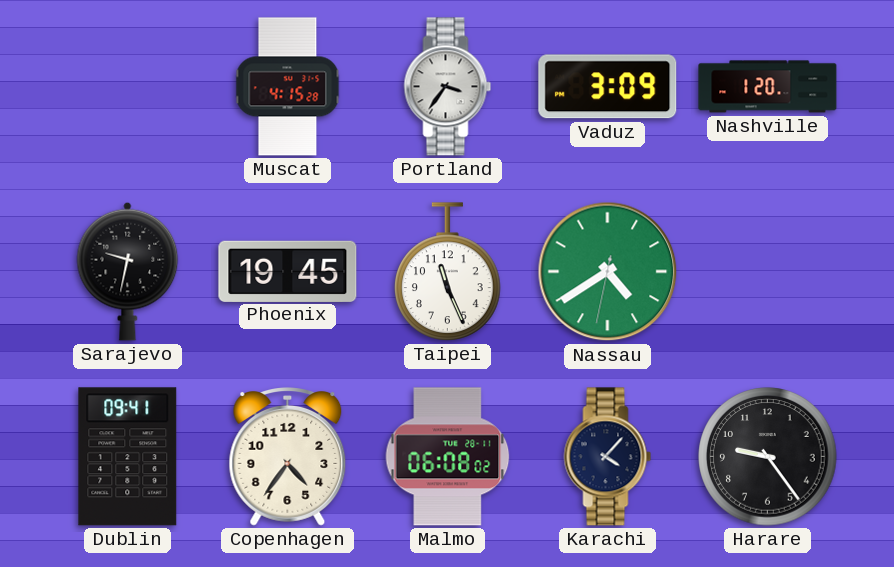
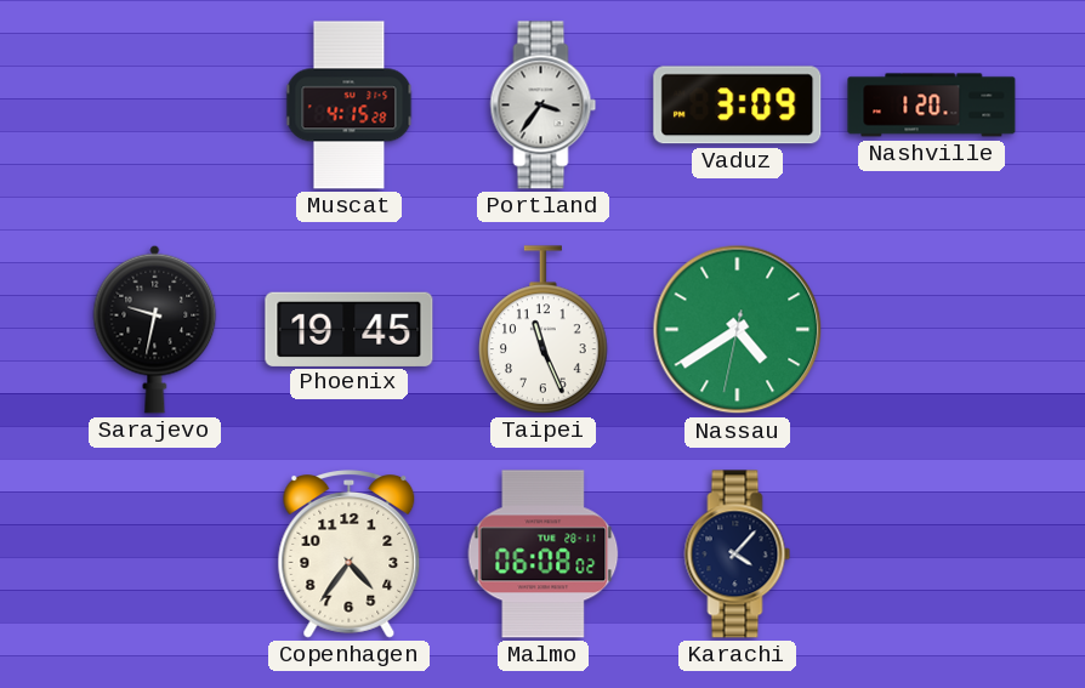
Dublin: 09:41 -> none (128, 457)
Harare: 9:24 -> none (768, 457)
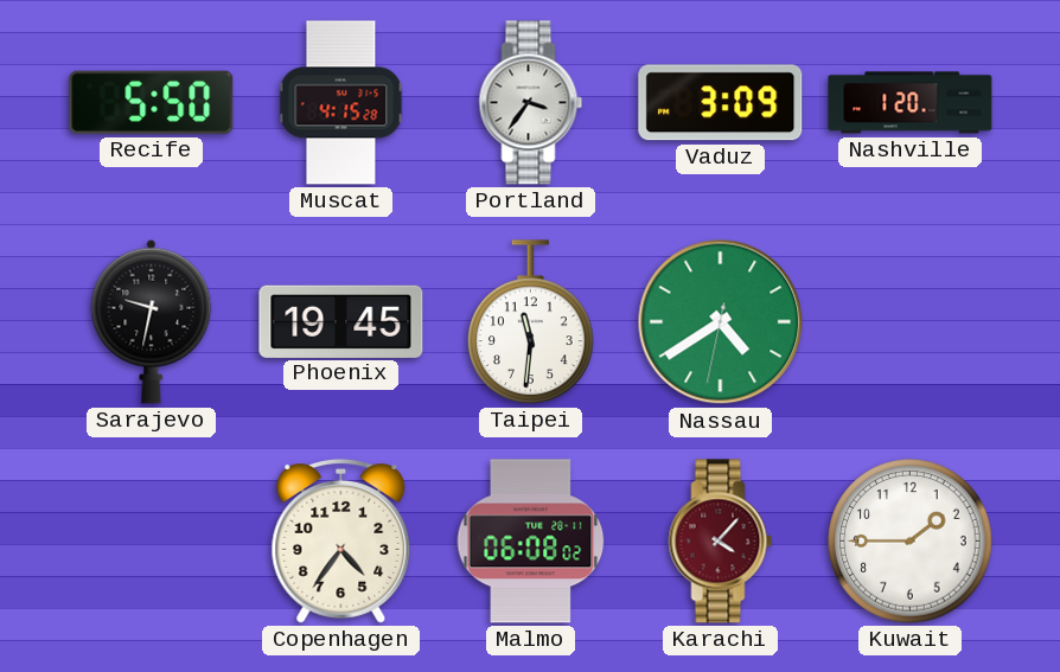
Recife: none -> 5:50 (152, 102)
Taipei: 11:26 -> 11:31 (531, 322)
Karachi dial: navy -> burgundy (721, 542)
Kuwait: none -> 1:45 (911, 542)
